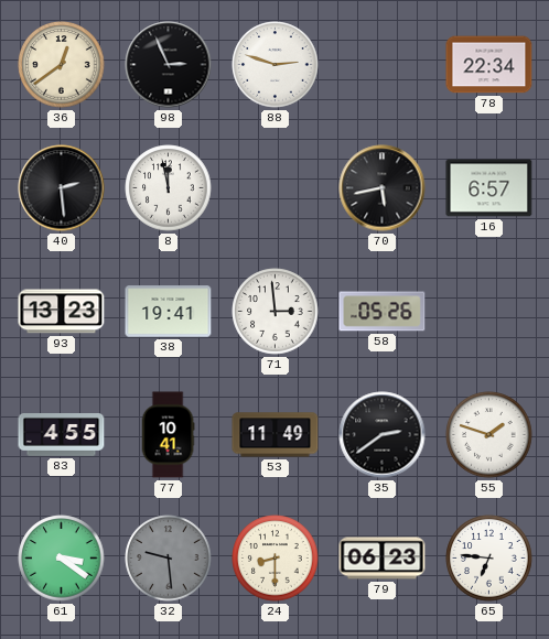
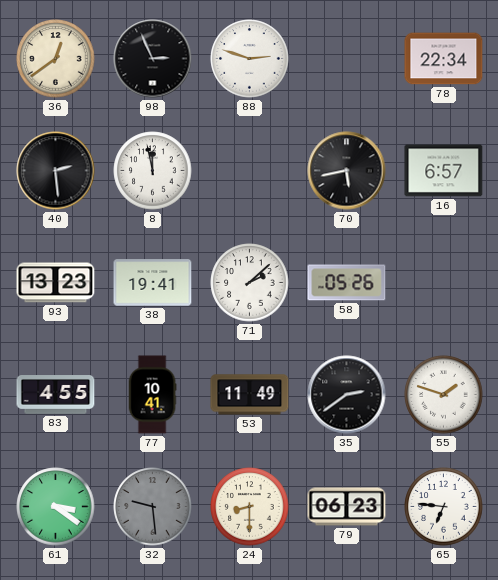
71: 2:59 -> 2:08 (250, 283)
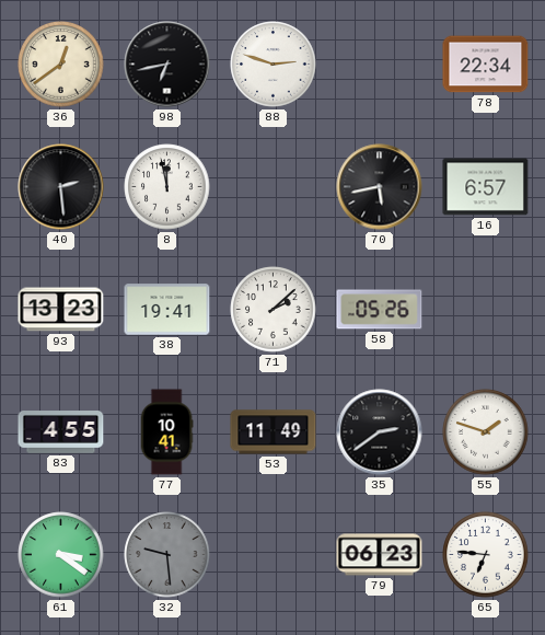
98: 2:56 -> 6:43 (167, 65)
24: 8:30 -> none (250, 507)
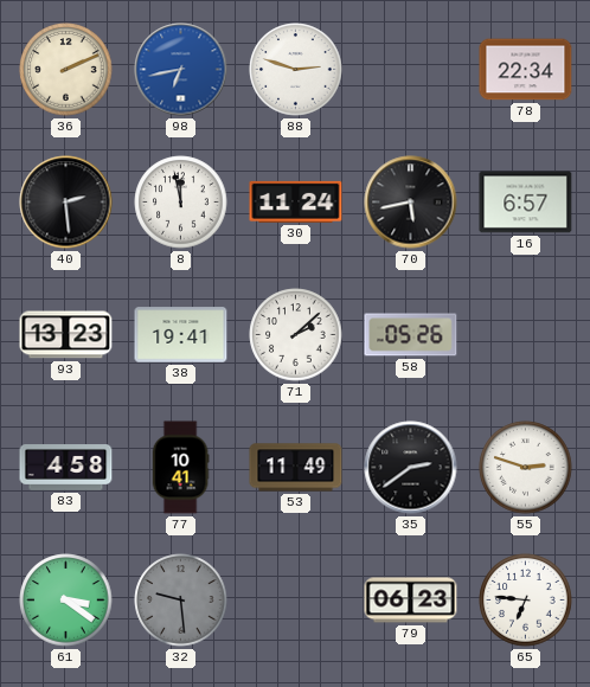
36: 12:39 -> 2:11 (66, 70)
98 dial: black -> blue (181, 70)
30: none -> 11:24 (296, 201)
83: 4:55 -> 4:58 (66, 468)
55: 1:48 -> 2:48 (526, 468)
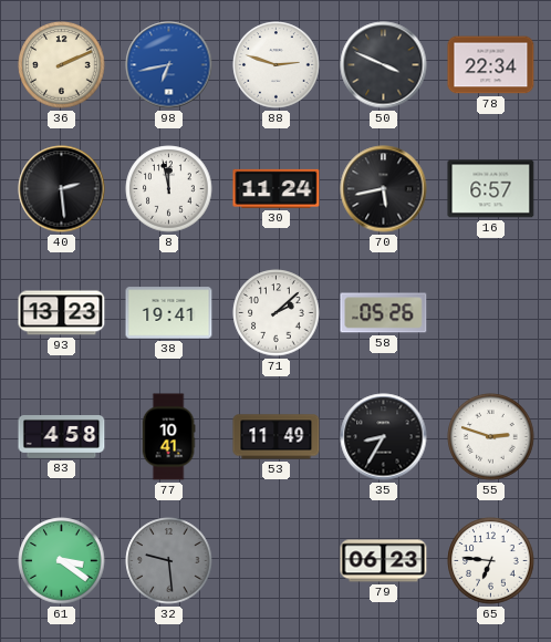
50: none -> 3:49 (384, 65)
35: 2:39 -> 8:35 (384, 437)
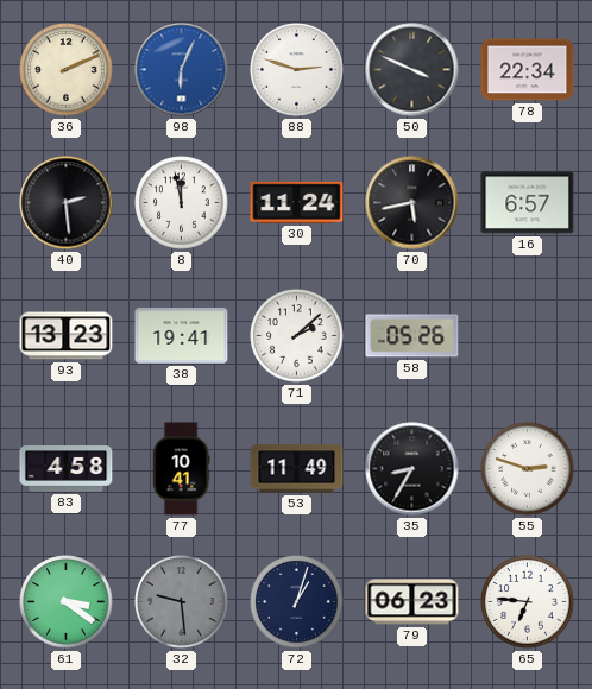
98: 6:43 -> 6:04 (182, 70)
72: none -> 1:03 (297, 602)
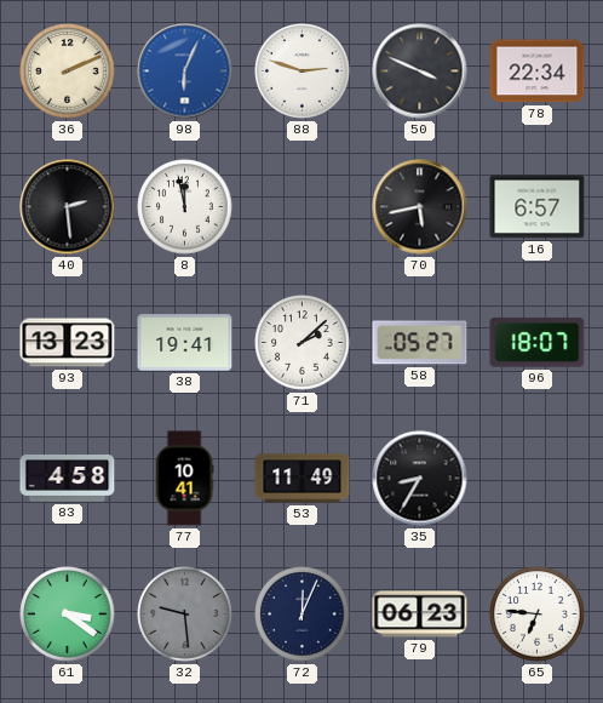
30: 11:24 -> none (297, 202)
58: 05:26 -> 05:27 (420, 343)
96: none -> 18:07 (538, 343)
55: 2:48 -> none (528, 469)
72: 1:03 -> 12:04 (303, 615)
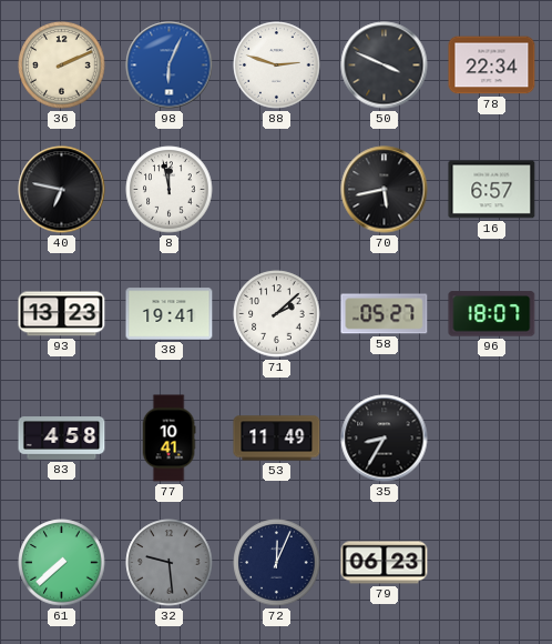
40: 2:29 -> 6:47 (62, 190)
61: 3:21 -> 7:38 (62, 563)
65: 6:46 -> none (538, 615)
